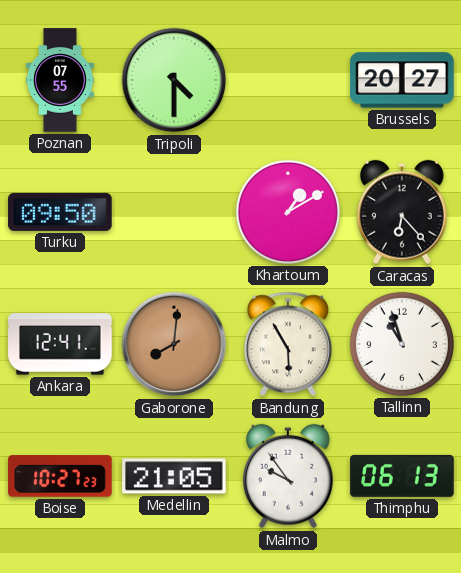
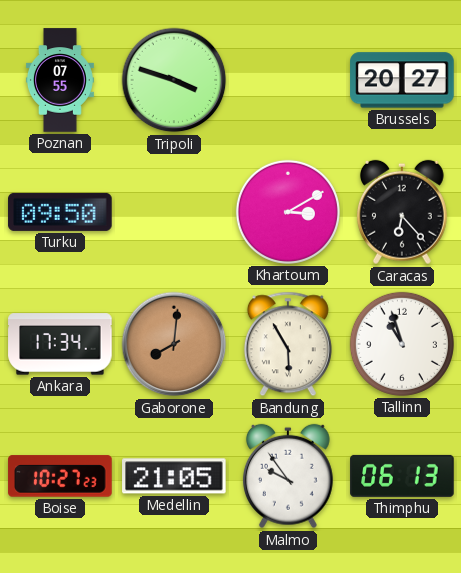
Tripoli: 4:30 -> 3:48 (174, 80)
Khartoum: 1:10 -> 3:10 (288, 212)
Ankara: 12:41 -> 17:34 (60, 344)
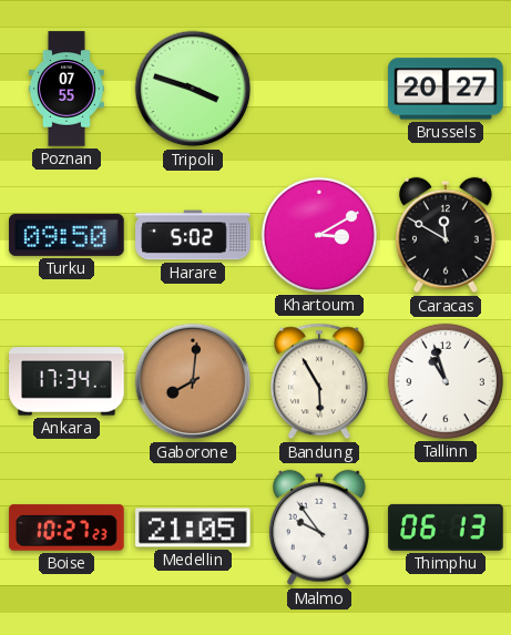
Harare: none -> 5:02 (193, 235)
Caracas: 6:23 -> 11:50 (446, 235)
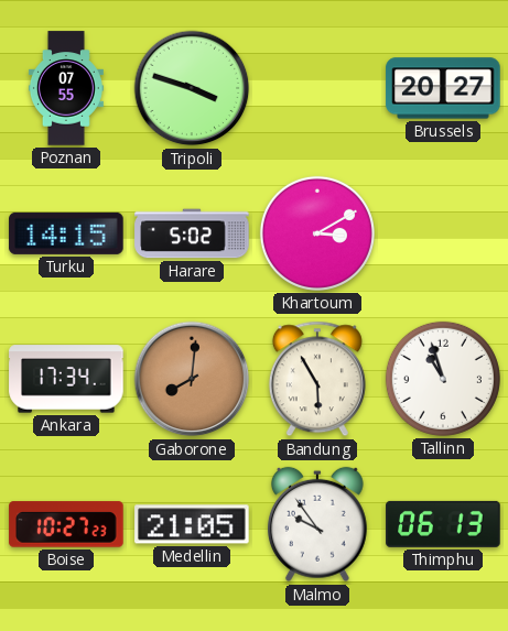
Turku: 09:50 -> 14:15 (66, 233)
Caracas: 11:50 -> none (446, 235)
